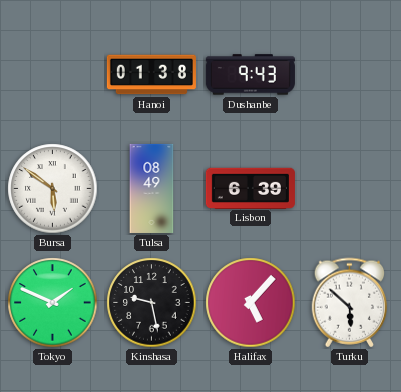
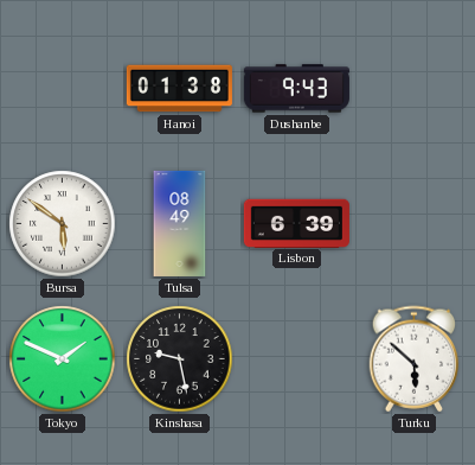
Halifax: 5:07 -> none (251, 303)
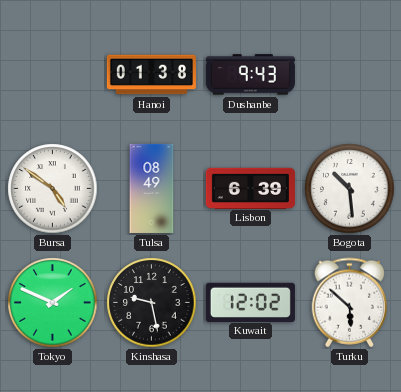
Bursa: 5:51 -> 4:51 (53, 189)
Bogota: none -> 10:29 (350, 189)
Kuwait: none -> 12:02 (250, 302)
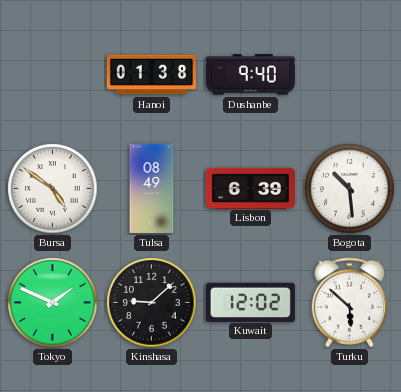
Dushanbe: 9:43 -> 9:40 (250, 75)
Kinshasa: 9:28 -> 9:08 (152, 303)
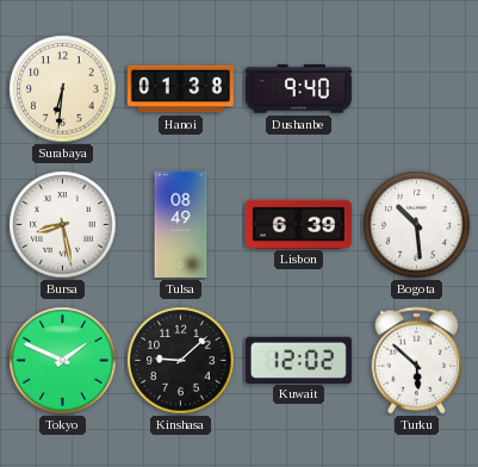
Surabaya: none -> 6:31 (63, 89)
Bursa: 4:51 -> 8:28 (63, 225)
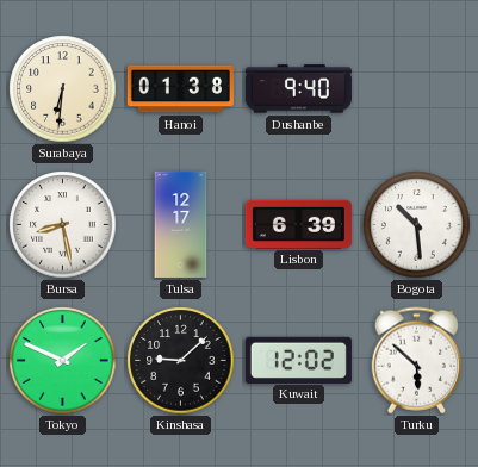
Tulsa: 08:49 -> 12:17 (181, 224)
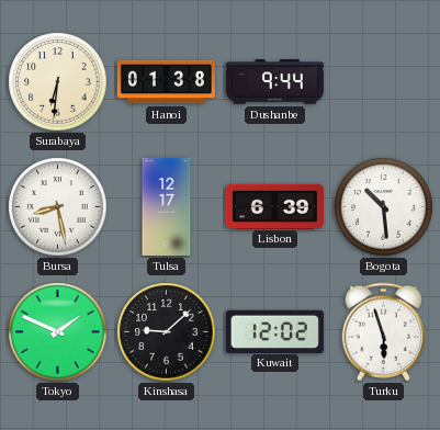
Dushanbe: 9:40 -> 9:44 (274, 82)
Turku: 5:52 -> 5:57 (384, 332)
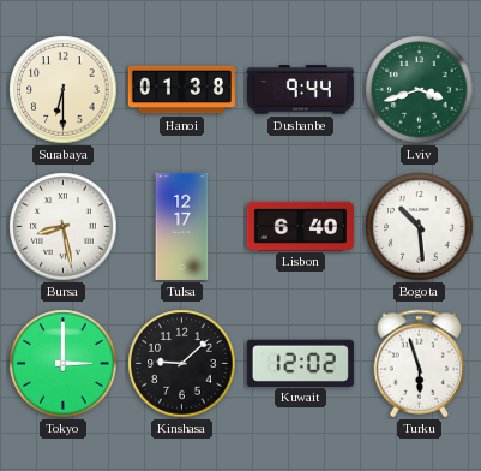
Surabaya: 6:31 -> 6:30 (64, 90)
Lviv: none -> 3:42 (420, 90)
Lisbon: 6:39 -> 6:40 (300, 226)
Tokyo: 1:49 -> 3:00 (64, 364)
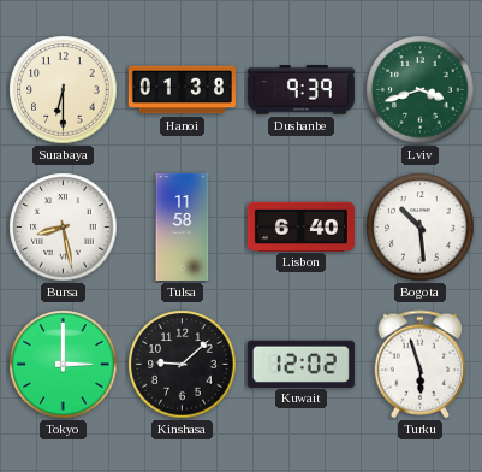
Dushanbe: 9:44 -> 9:39 (300, 90)
Tulsa: 12:17 -> 11:58 (183, 226)
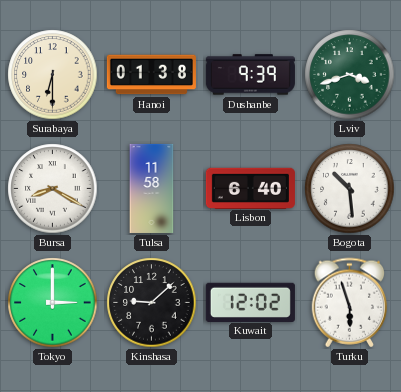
Bursa: 8:28 -> 8:20 (53, 189)
